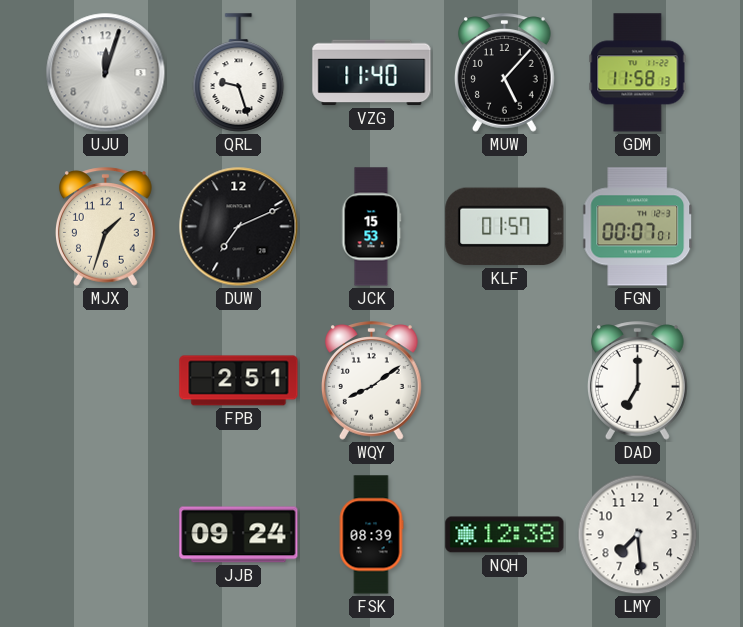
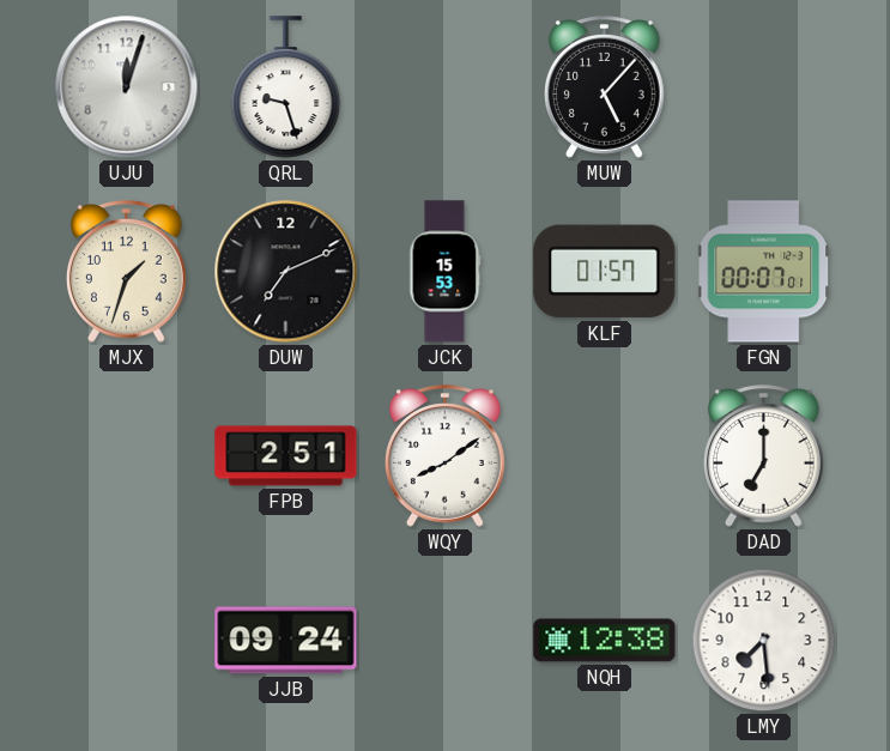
VZG: 11:40 -> none (372, 73)
GDM: 11:58 -> none (638, 73)
FSK: 08:39 -> none (371, 535)
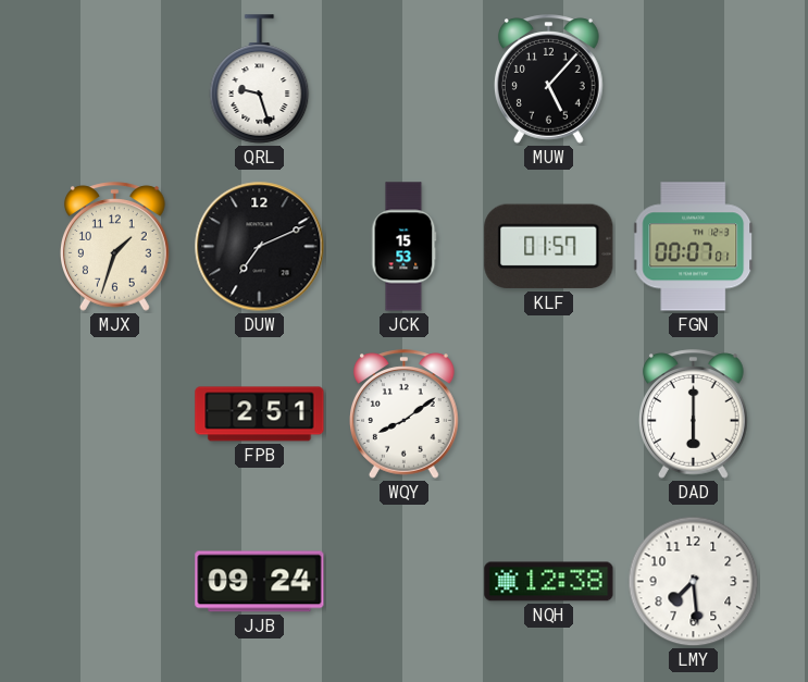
UJU: 12:03 -> none (127, 87)
DAD: 7:00 -> 6:00 (694, 414)
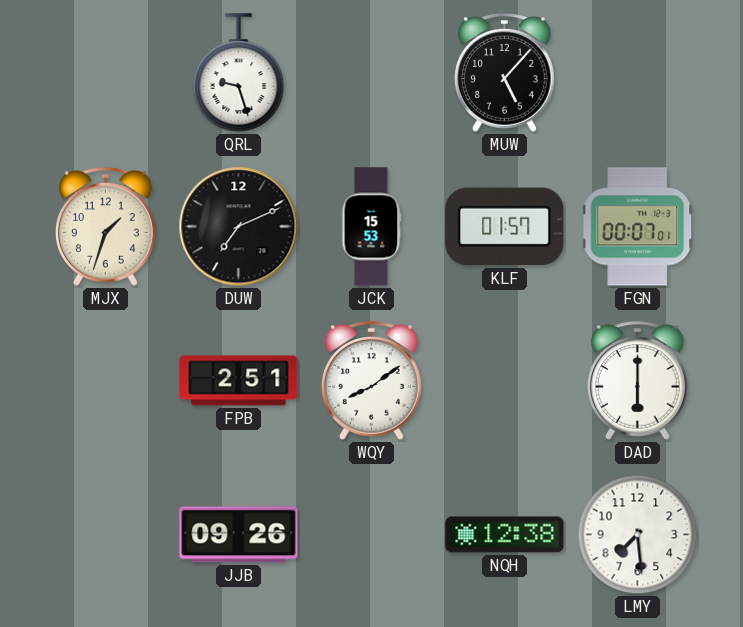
JJB: 09:24 -> 09:26 (239, 535)
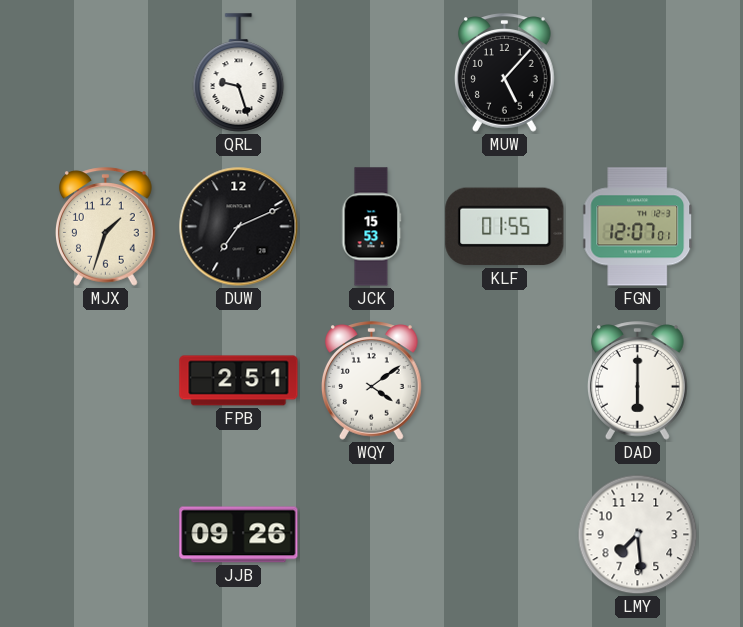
KLF: 01:57 -> 01:55 (505, 227)
FGN: 00:07 -> 12:07 (638, 227)
WQY: 8:09 -> 4:09 (372, 381)
NQH: 12:38 -> none (505, 535)
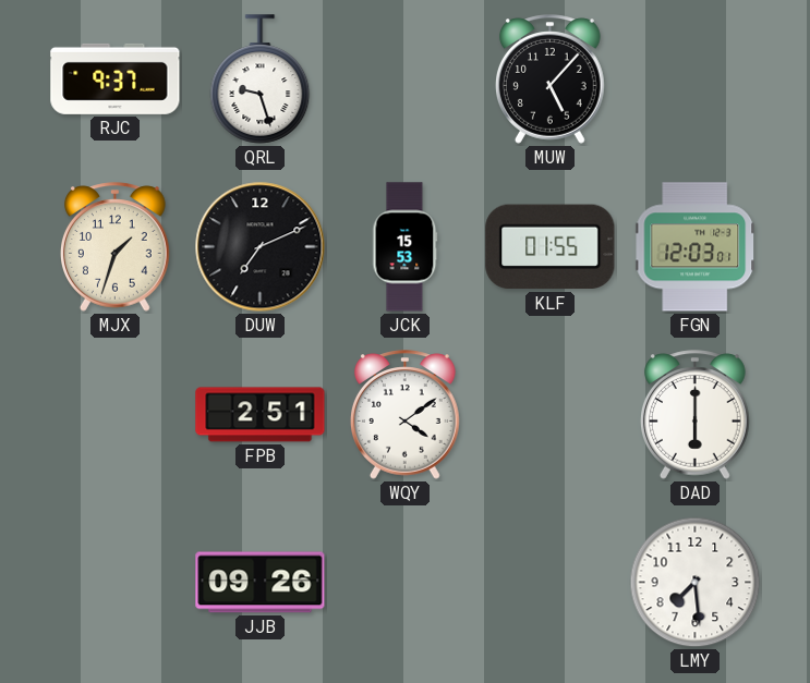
RJC: none -> 9:37 (116, 78)
FGN: 12:07 -> 12:03 (696, 247)
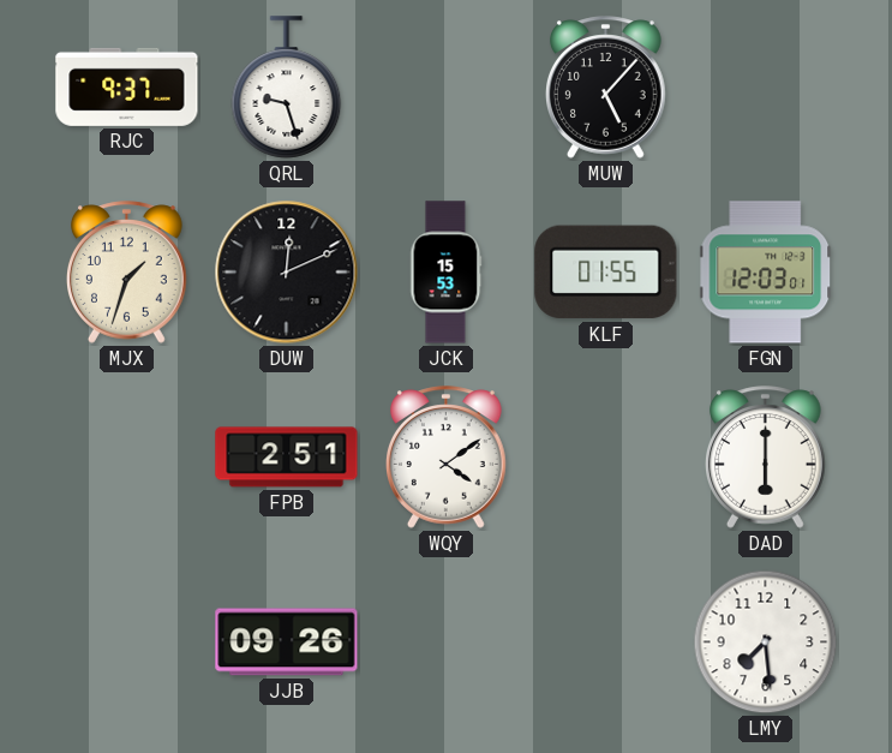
DUW: 7:11 -> 12:11 (287, 273)
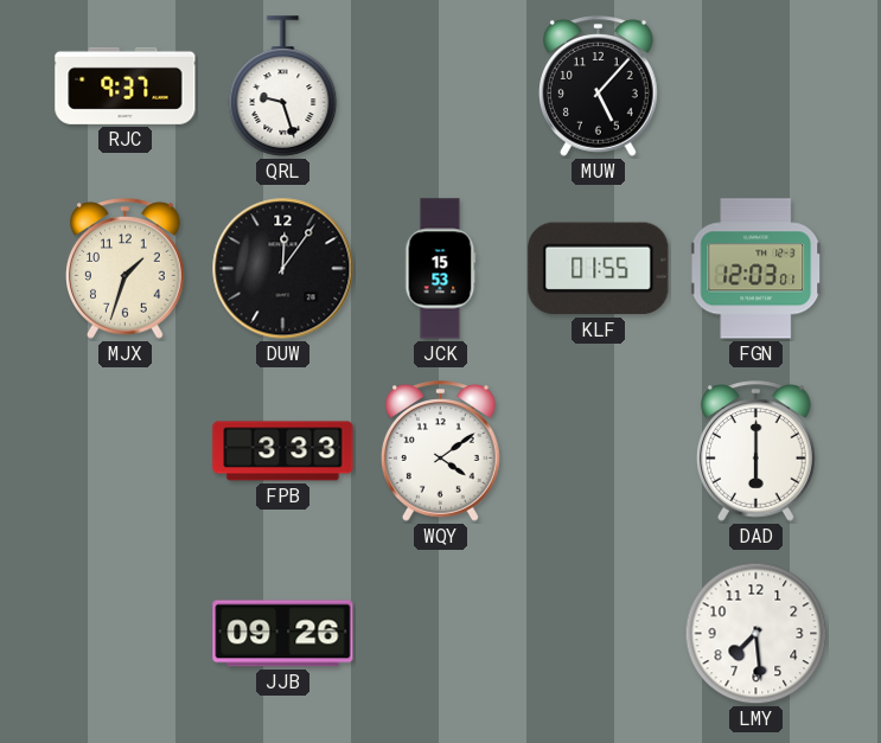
DUW: 12:11 -> 12:06 (283, 269)
FPB: 2:51 -> 3:33 (283, 451)
